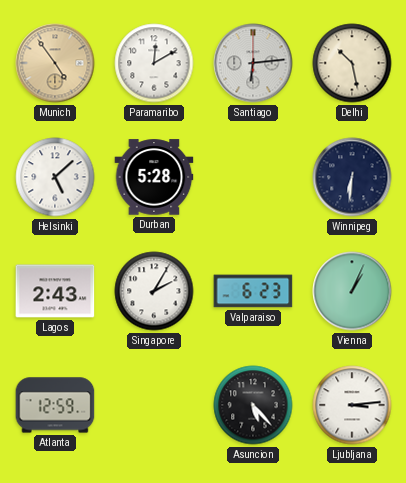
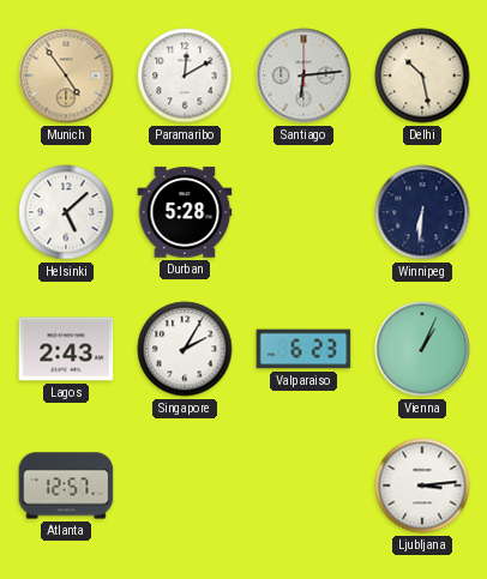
Atlanta: 12:59 -> 12:57 (66, 485)
Asuncion: 5:23 -> none (253, 405)
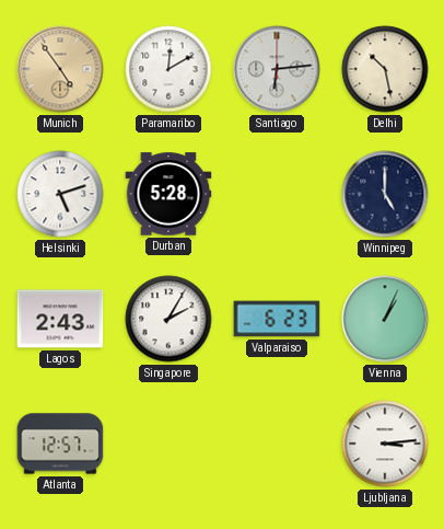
Helsinki: 5:08 -> 5:12 (60, 194)
Winnipeg: 6:31 -> 5:00 (385, 194)
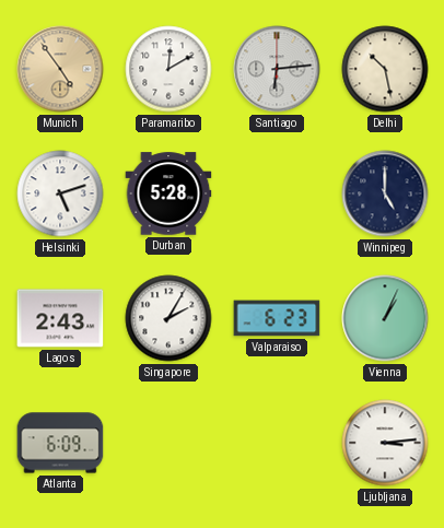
Atlanta: 12:57 -> 6:09 (60, 443)
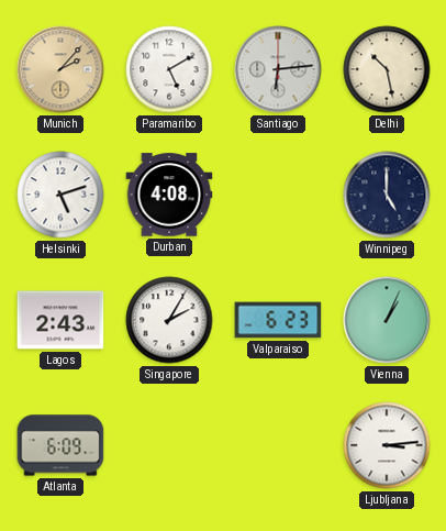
Munich: 4:54 -> 2:07 (60, 69)
Paramaribo: 12:10 -> 5:10 (169, 69)
Durban: 5:28 -> 4:08 (169, 195)
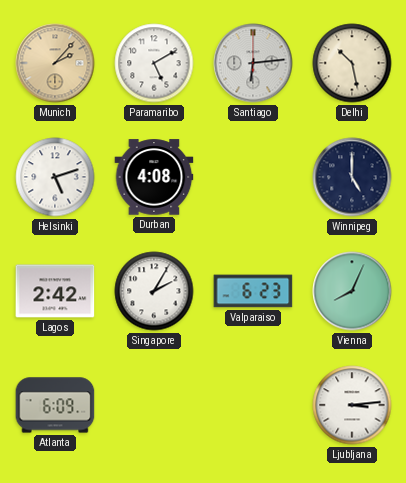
Lagos: 2:43 -> 2:42 (55, 291)
Vienna: 1:04 -> 8:04 (352, 291)
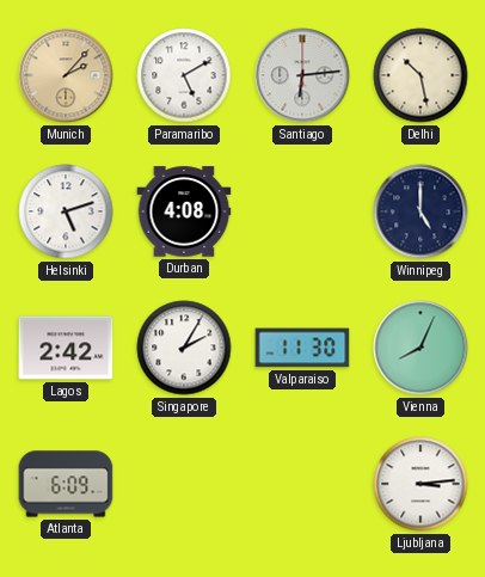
Valparaiso: 6:23 -> 11:30 (302, 348)
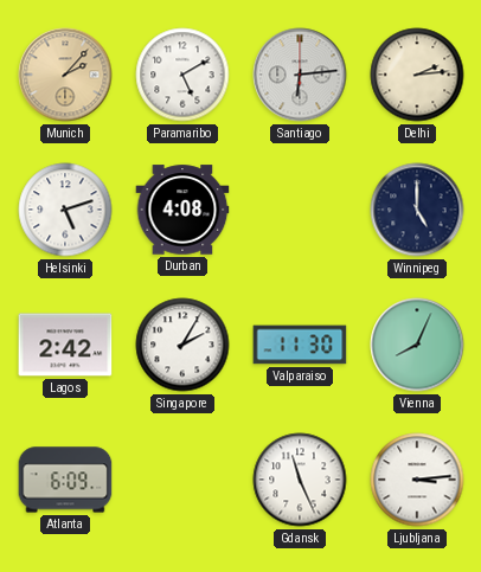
Delhi: 10:28 -> 2:14 (417, 75)
Gdansk: none -> 11:26 (300, 480)
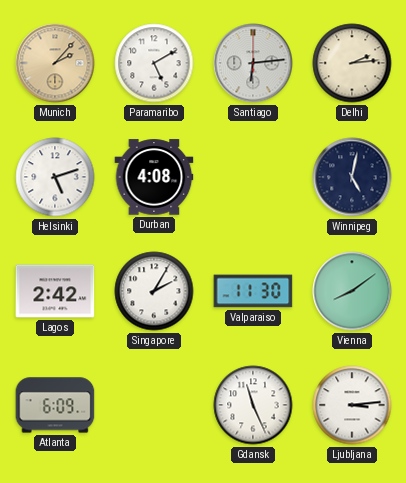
Winnipeg: 5:00 -> 5:02 (352, 177)
Vienna: 8:04 -> 8:09 (352, 291)
